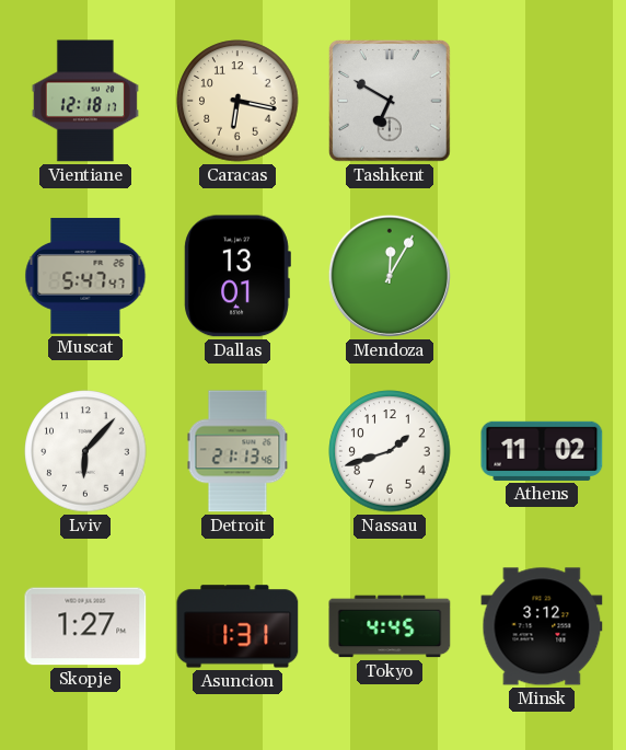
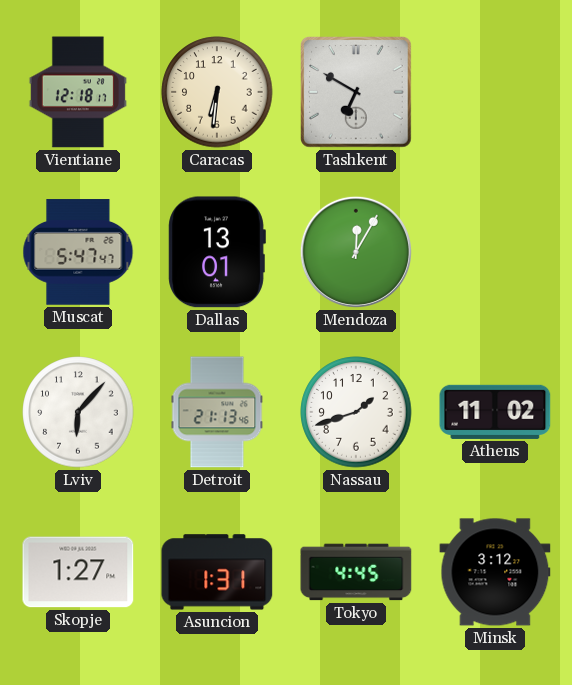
Caracas: 6:17 -> 6:31 (217, 92)
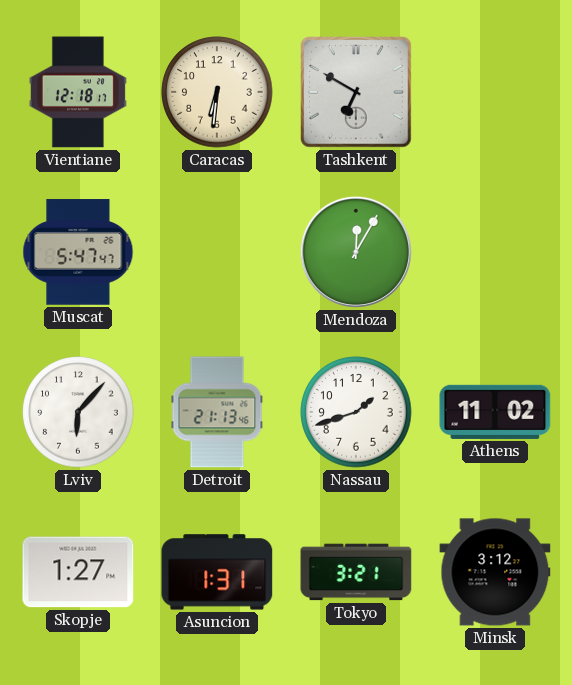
Dallas: 13:01 -> none (217, 252)
Tokyo: 4:45 -> 3:21 (356, 572)
